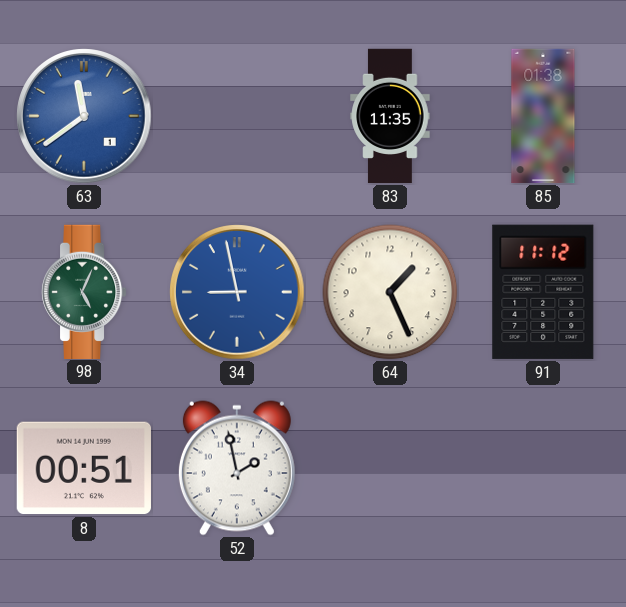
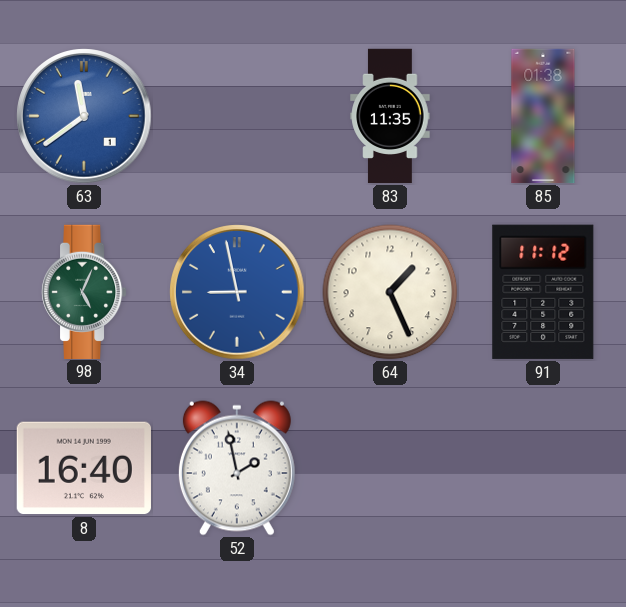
8: 00:51 -> 16:40 (84, 468)
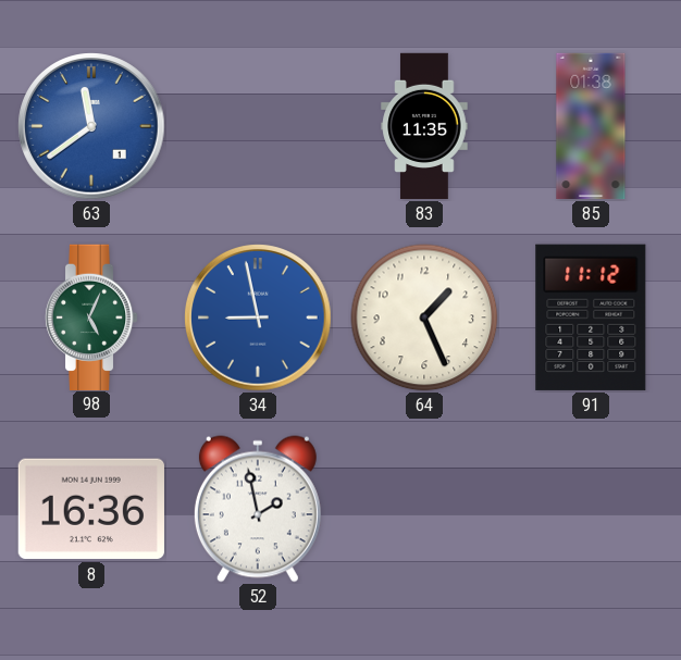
8: 16:40 -> 16:36 (91, 509)
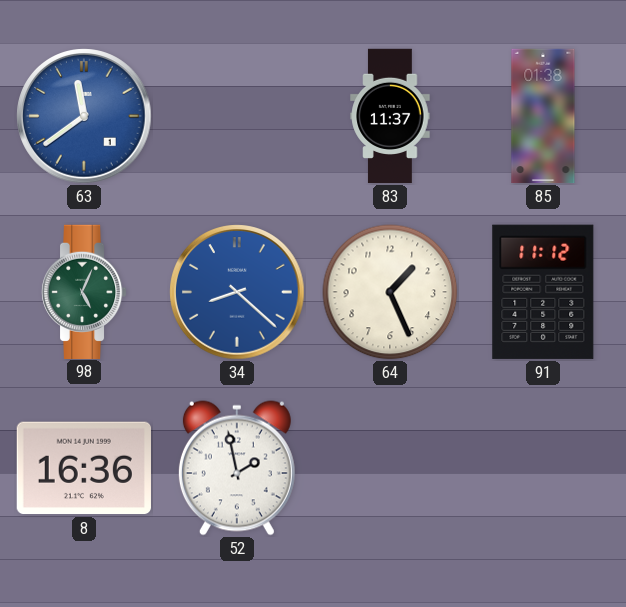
83: 11:35 -> 11:37 (390, 116)
34: 8:58 -> 8:22 (237, 292)
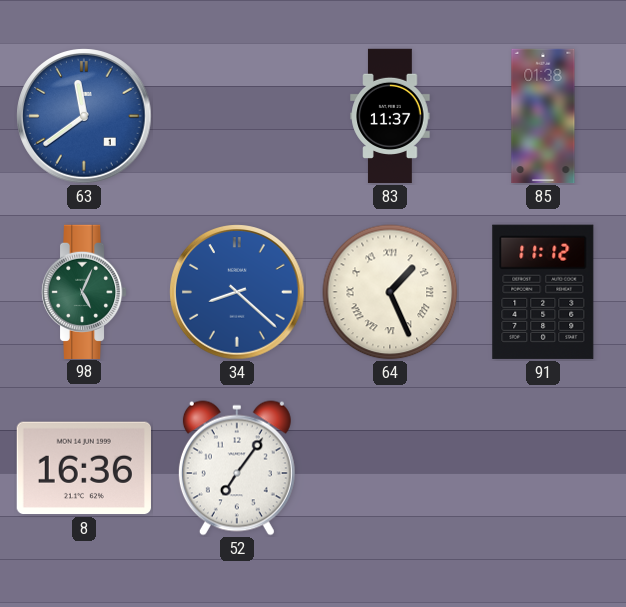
64 numerals: Arabic -> Roman (390, 292)
52: 1:58 -> 7:06 (237, 468)
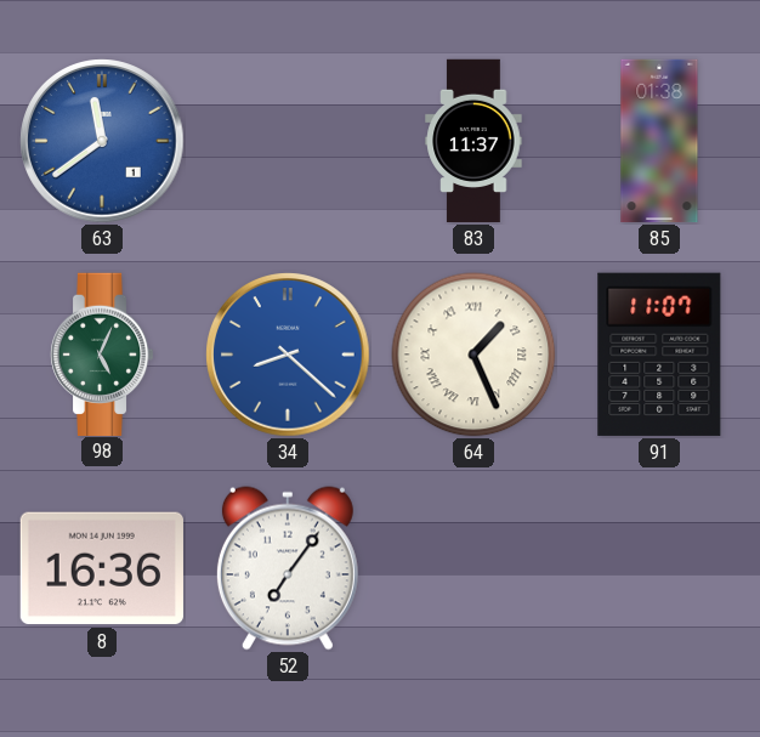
91: 11:12 -> 11:07 (659, 355)
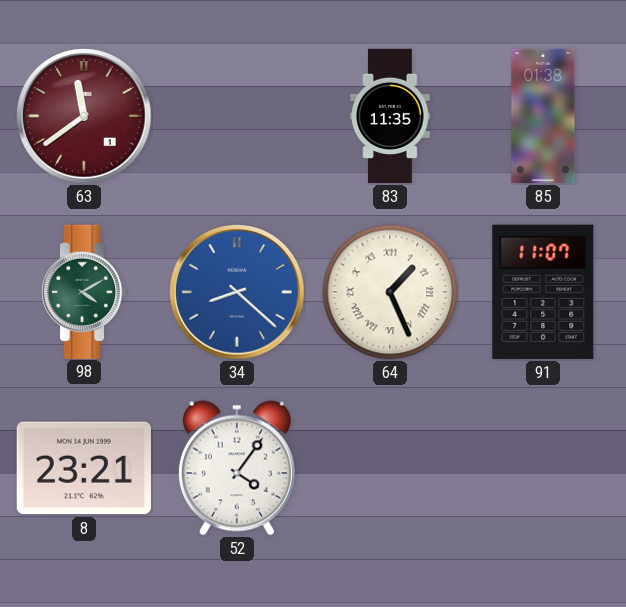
63 dial: blue -> burgundy (84, 116)
83: 11:37 -> 11:35 (390, 116)
98: 5:04 -> 4:10 (84, 291)
8: 16:36 -> 23:21 (84, 468)
52: 7:06 -> 4:06 (237, 468)
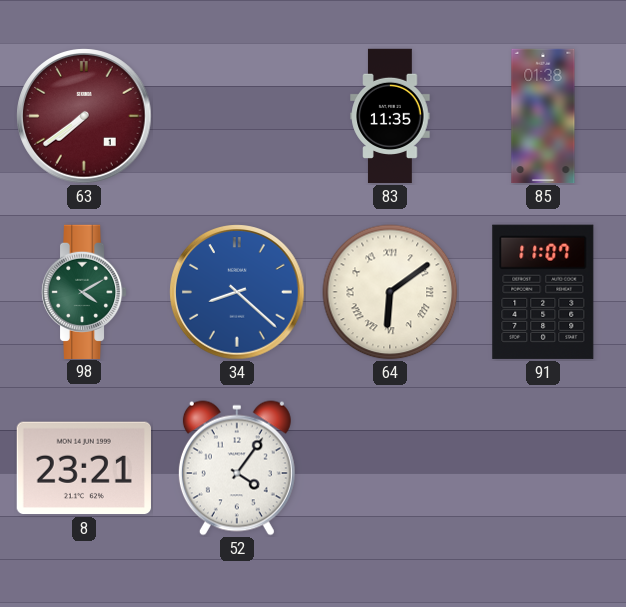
63: 11:39 -> 7:39 (84, 116)
64: 1:26 -> 6:09 (390, 292)
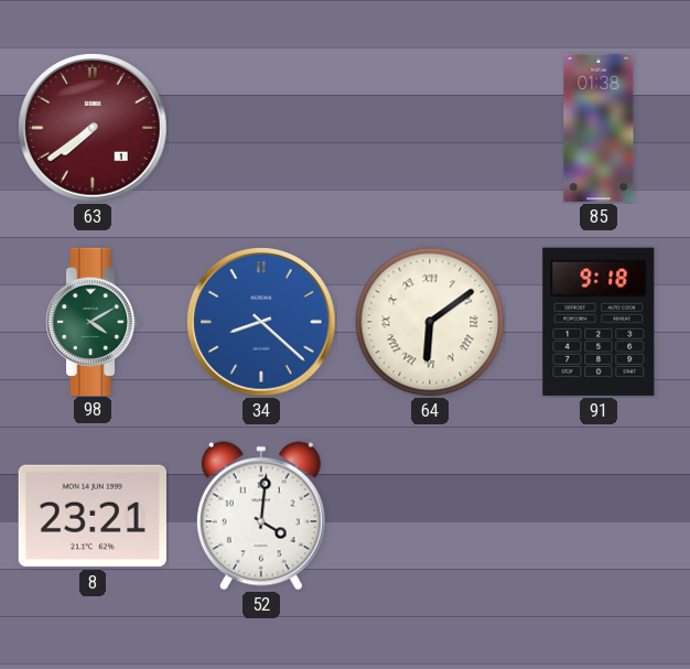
83: 11:35 -> none (390, 116)
91: 11:07 -> 9:18 (599, 322)
52: 4:06 -> 4:01 (261, 516)
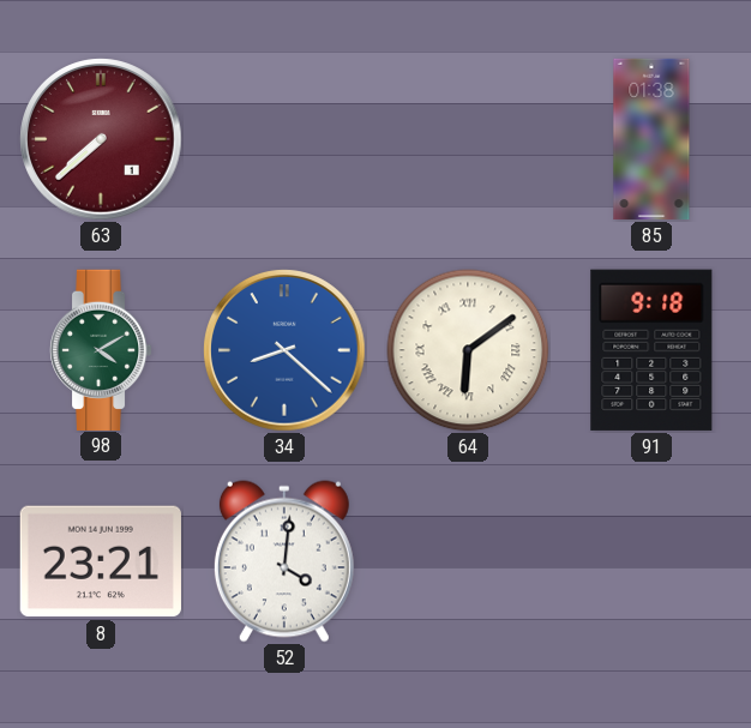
63: 7:39 -> 7:38 (101, 139)
